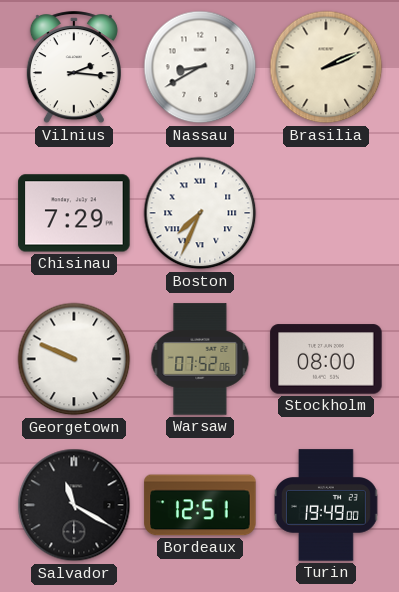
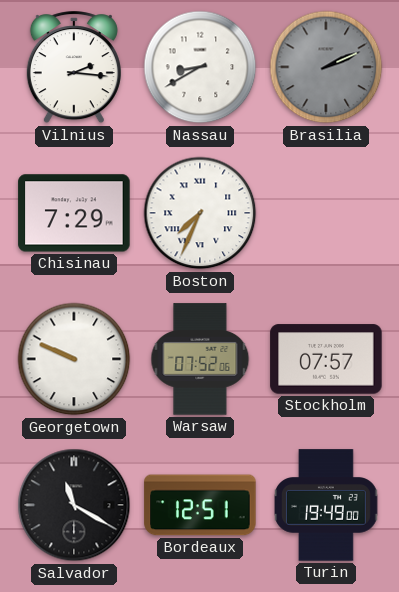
Brasilia dial: cream -> grey (326, 67)
Stockholm: 08:00 -> 07:57 (326, 359)
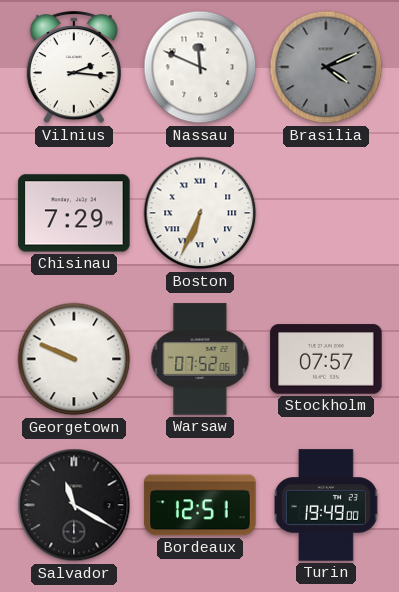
Nassau: 8:40 -> 11:49 (200, 67)
Brasilia: 2:11 -> 4:11 (326, 67)
Boston: 7:34 -> 6:34 (200, 213)
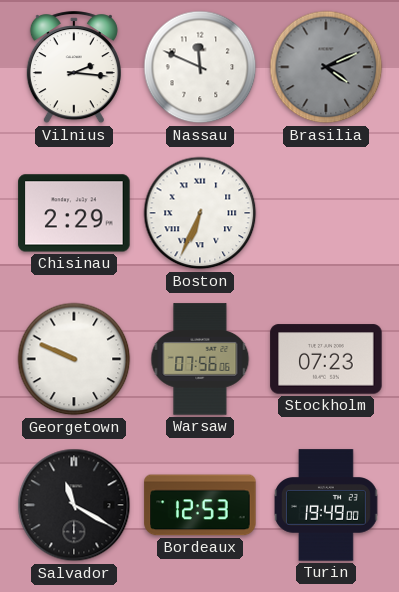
Chisinau: 7:29 -> 2:29 (74, 213)
Warsaw: 07:52 -> 07:56 (200, 359)
Stockholm: 07:57 -> 07:23 (326, 359)
Bordeaux: 12:51 -> 12:53 (200, 505)
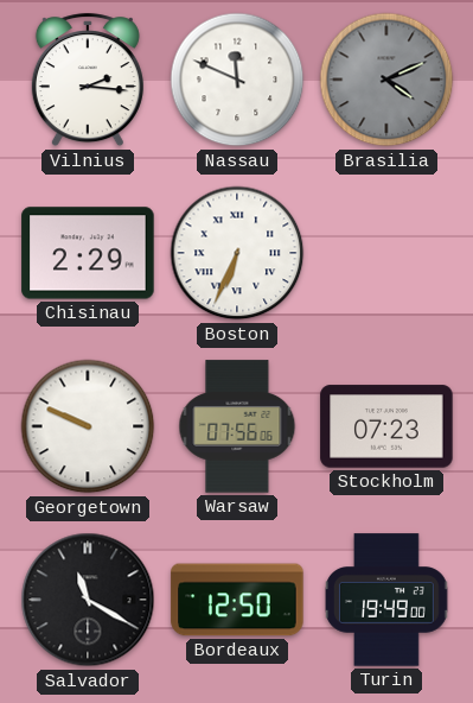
Bordeaux: 12:53 -> 12:50 (237, 600)
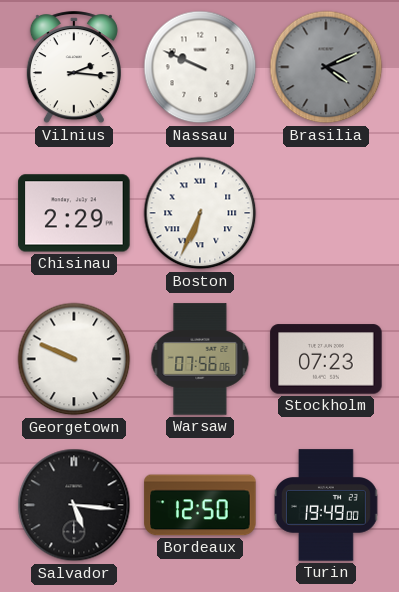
Nassau: 11:49 -> 9:49 (200, 67)
Salvador: 11:20 -> 5:16 (74, 505)
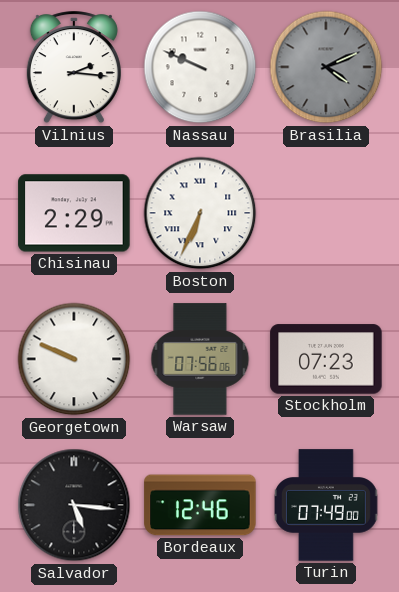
Bordeaux: 12:50 -> 12:46 (200, 505)
Turin: 19:49 -> 07:49 (327, 505)
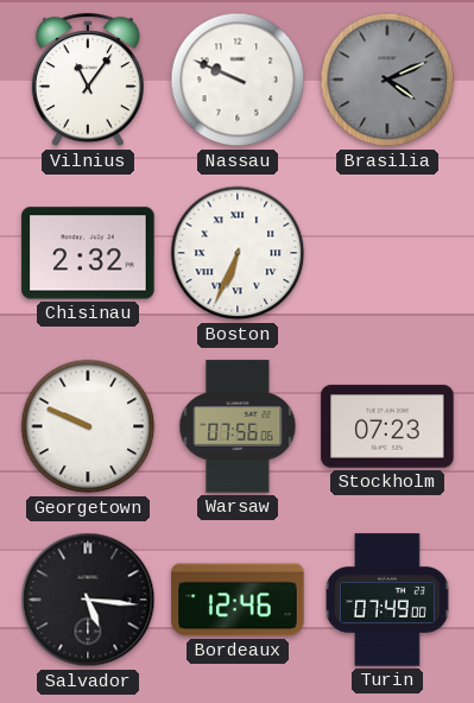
Vilnius: 2:16 -> 11:06 (88, 81)
Chisinau: 2:29 -> 2:32 (88, 253)
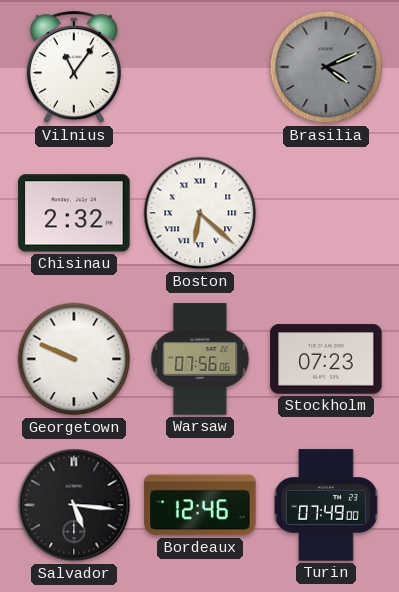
Nassau: 9:49 -> none (238, 80)
Boston: 6:34 -> 6:22 (200, 213)
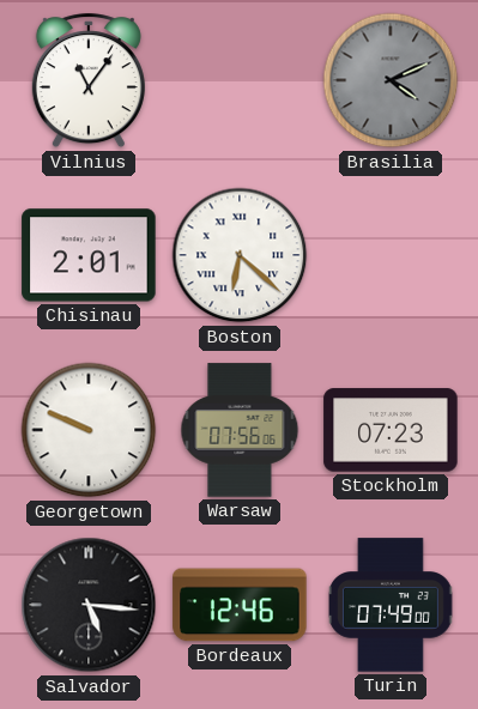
Chisinau: 2:32 -> 2:01 (89, 255)
